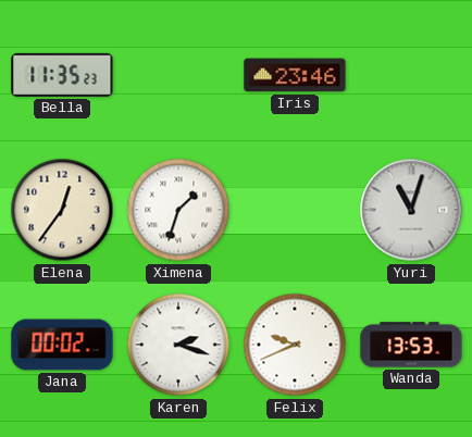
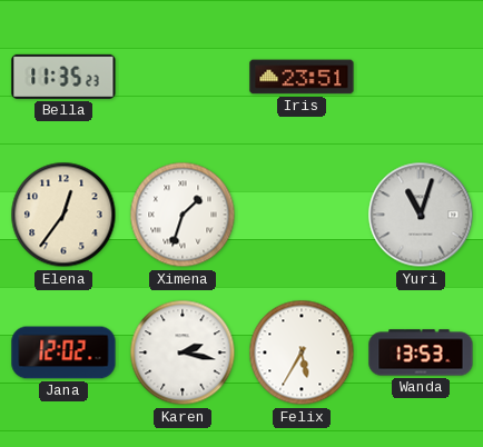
Iris: 23:46 -> 23:51 (302, 77)
Jana: 00:02 -> 12:02 (63, 352)
Karen: 2:18 -> 2:17 (183, 352)
Felix: 9:41 -> 5:35 (302, 352)
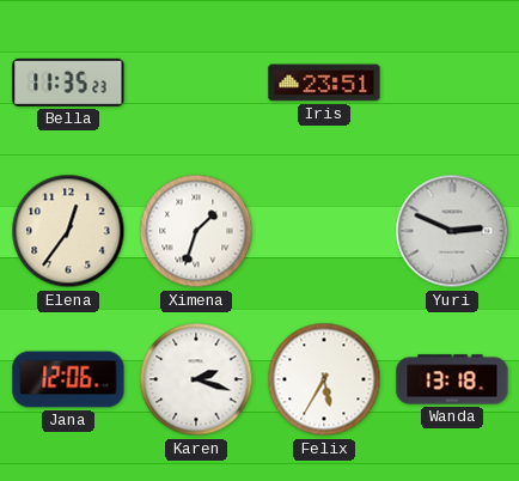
Yuri: 11:03 -> 2:49 (452, 231)
Jana: 12:02 -> 12:06 (68, 379)
Karen: 2:17 -> 2:18 (196, 379)
Wanda: 13:53 -> 13:18 (452, 379)
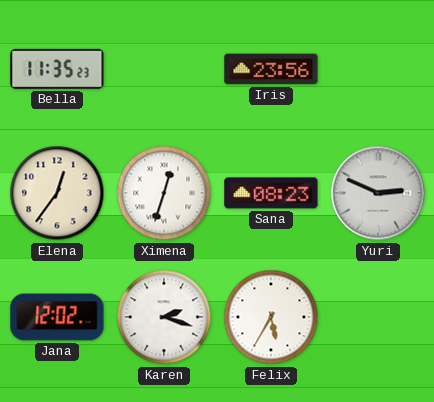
Iris: 23:51 -> 23:56 (271, 69)
Ximena: 1:33 -> 12:33 (164, 193)
Sana: none -> 08:23 (271, 193)
Jana: 12:06 -> 12:02 (57, 317)
Wanda: 13:18 -> none (452, 379)
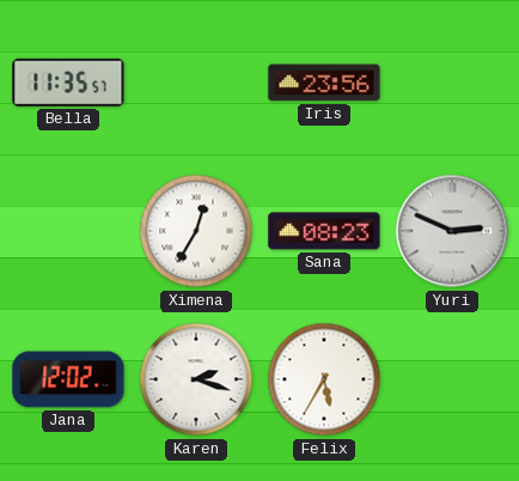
Bella: 11:35:23 -> 11:35:57 (68, 83)
Elena: 12:36 -> none (57, 193)
Ximena: 12:33 -> 12:35 (196, 231)
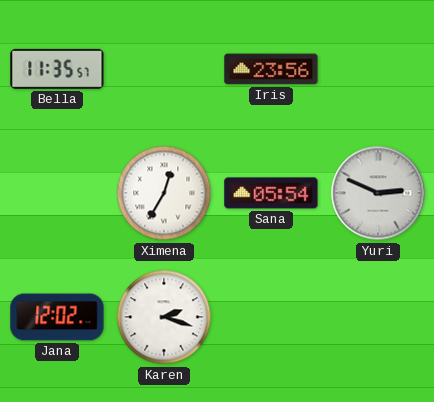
Sana: 08:23 -> 05:54 (271, 193)
Felix: 5:35 -> none (324, 379)
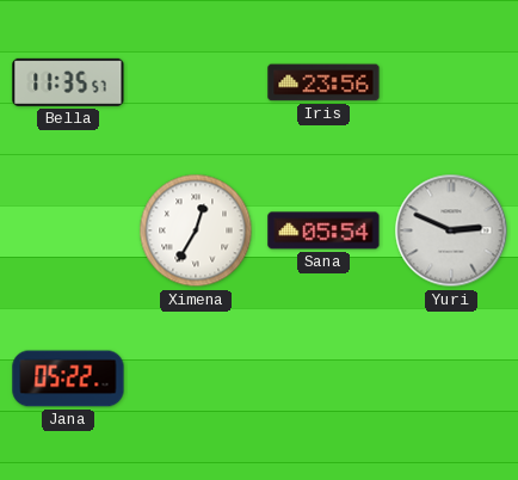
Jana: 12:02 -> 05:22 (68, 379)
Karen: 2:18 -> none (164, 317)
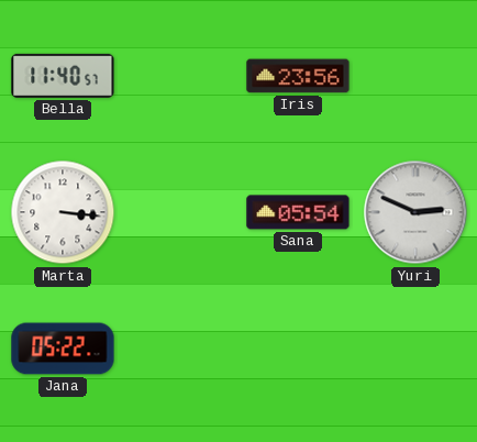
Bella: 11:35 -> 11:40 (63, 76)
Marta: none -> 3:16 (63, 212)
Ximena: 12:35 -> none (196, 230)
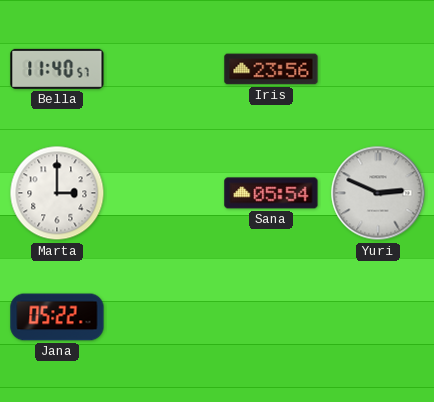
Marta: 3:16 -> 3:00 (57, 193)
